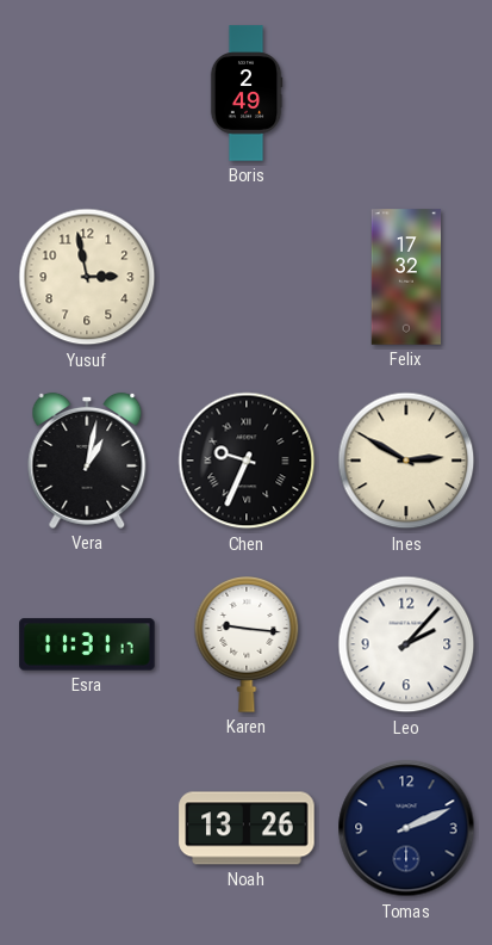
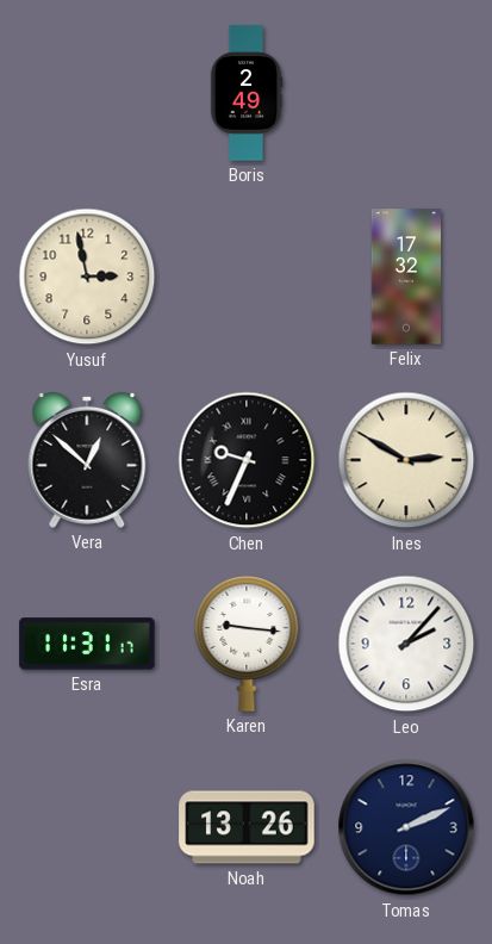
Vera: 1:02 -> 12:52 (87, 460)
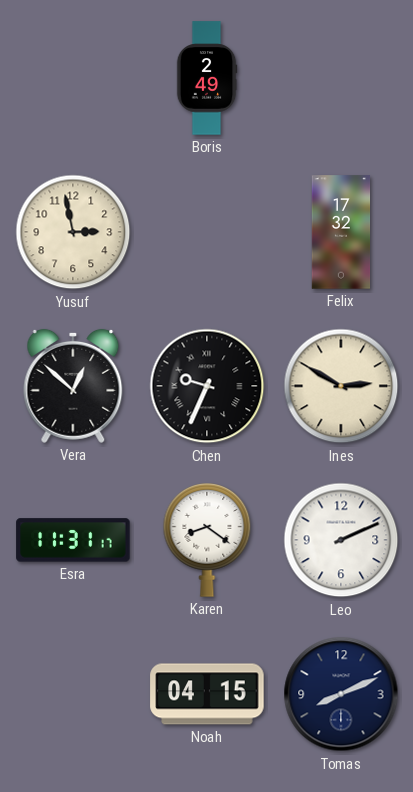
Karen: 9:16 -> 8:21 (207, 541)
Leo: 2:07 -> 2:11 (341, 540)
Noah: 13:26 -> 04:15 (207, 694)
Tomas: 2:11 -> 8:11 (341, 694)
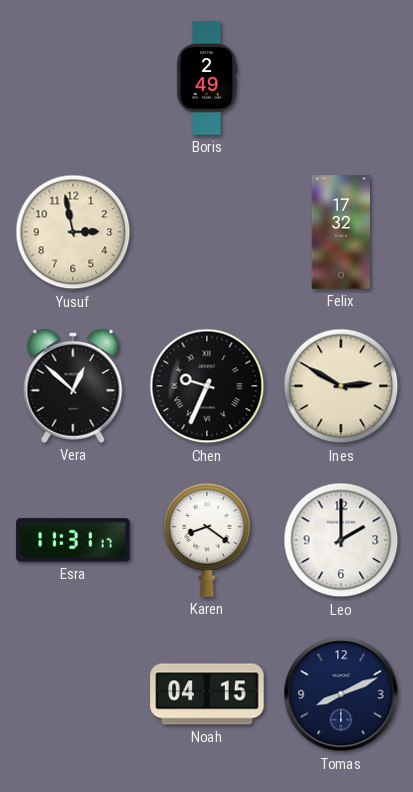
Leo: 2:11 -> 2:00 (341, 540)
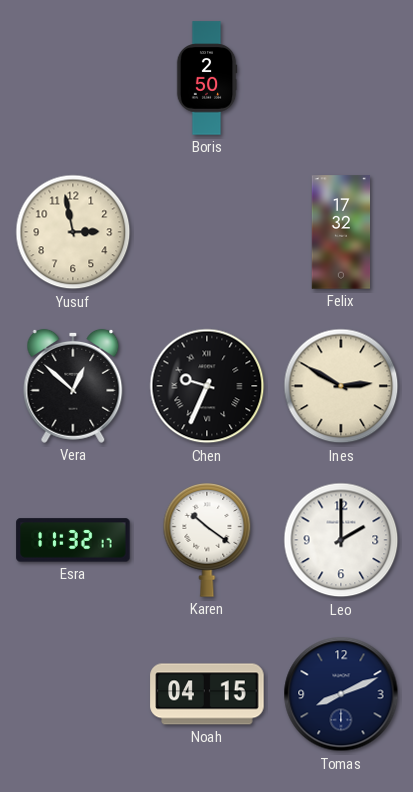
Boris: 2:49 -> 2:50 (207, 78)
Esra: 11:31 -> 11:32 (73, 540)
Karen: 8:21 -> 10:21 (207, 541)
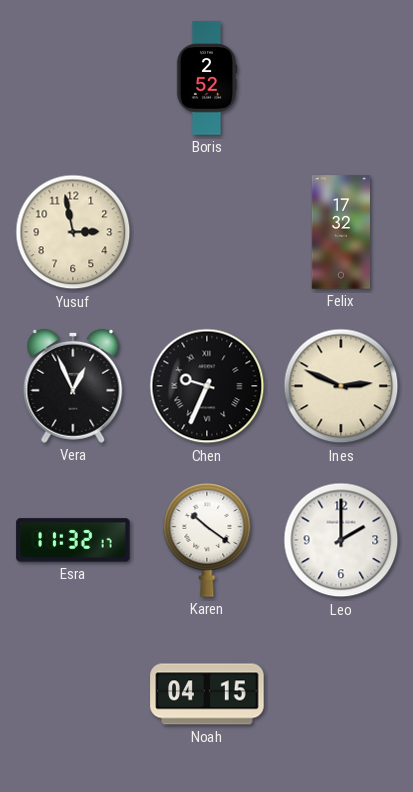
Boris: 2:50 -> 2:52 (207, 78)
Vera: 12:52 -> 12:56 (73, 386)
Ines: 2:50 -> 2:49 (341, 386)
Tomas: 8:11 -> none (341, 694)
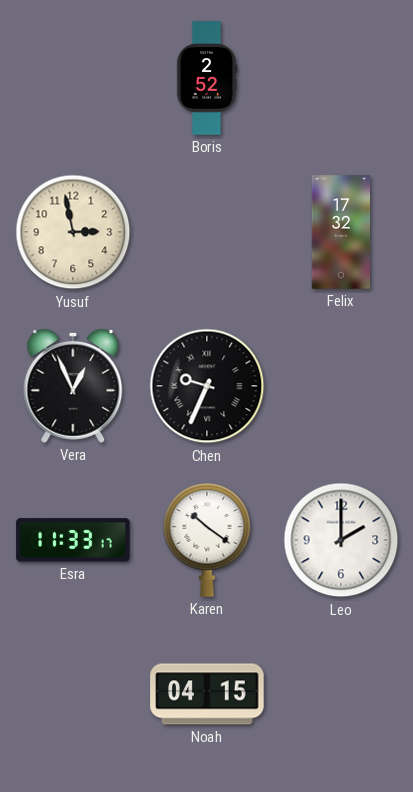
Ines: 2:49 -> none (341, 386)
Esra: 11:32 -> 11:33 (73, 540)
